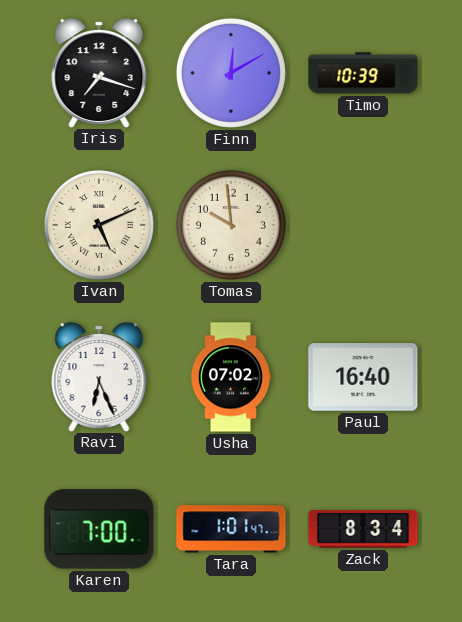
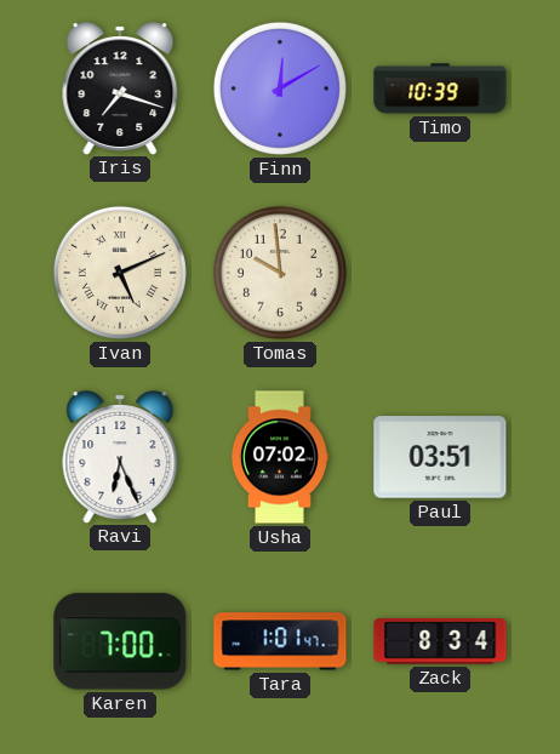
Paul: 16:40 -> 03:51 (440, 457)
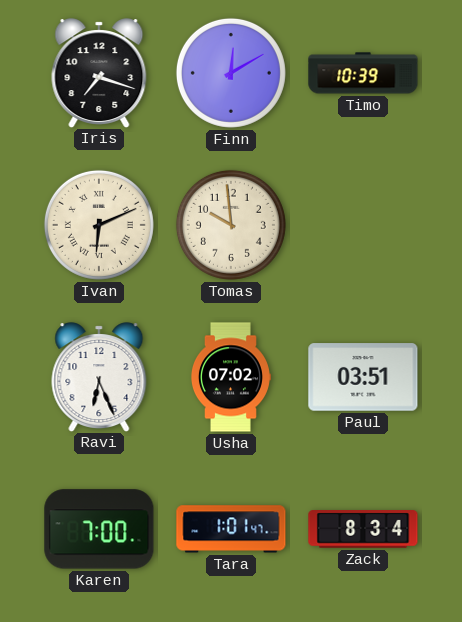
Ivan: 5:11 -> 6:11 (99, 225)
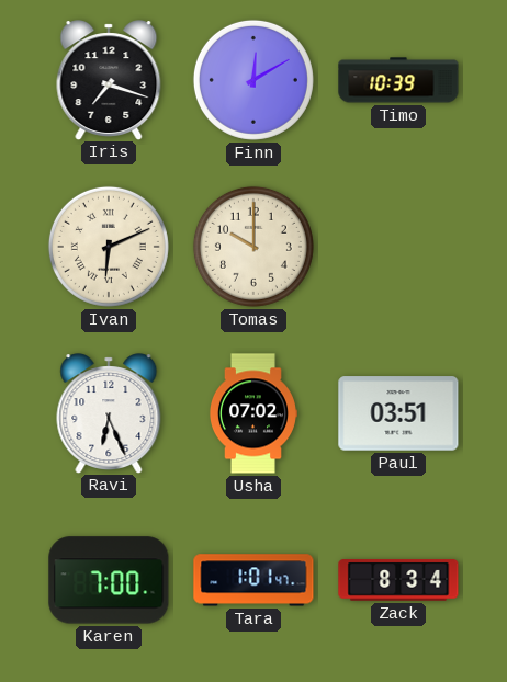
Tomas: 9:59 -> 10:00 (253, 247)
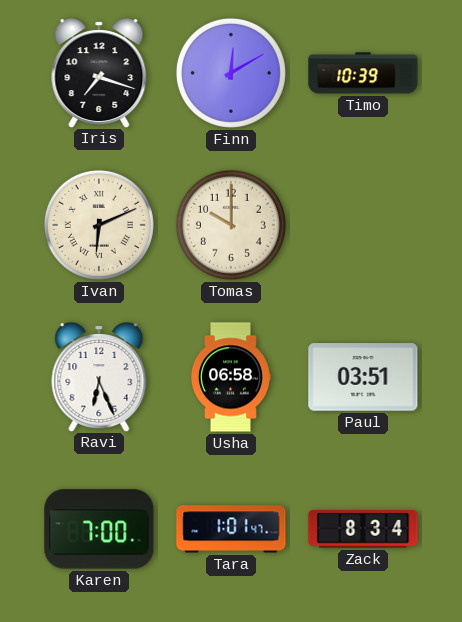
Usha: 07:02 -> 06:58 (230, 377)
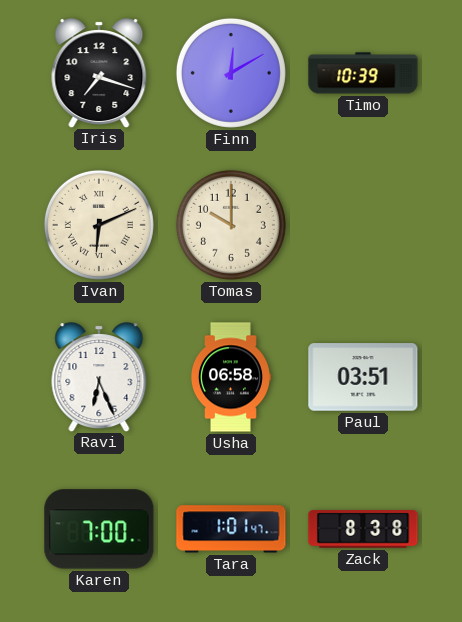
Zack: 8:34 -> 8:38 (363, 529)
